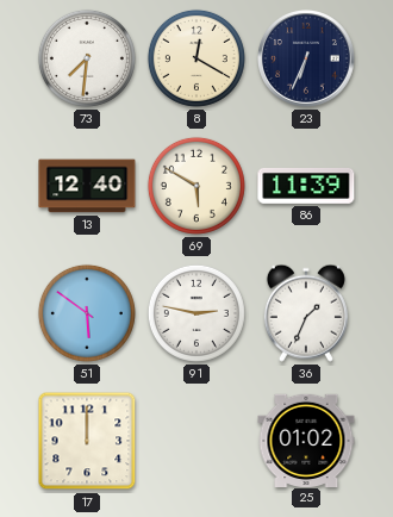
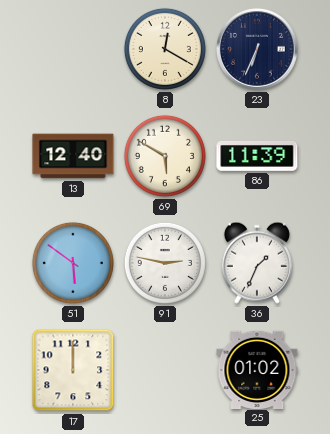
73: 7:31 -> none (87, 58)
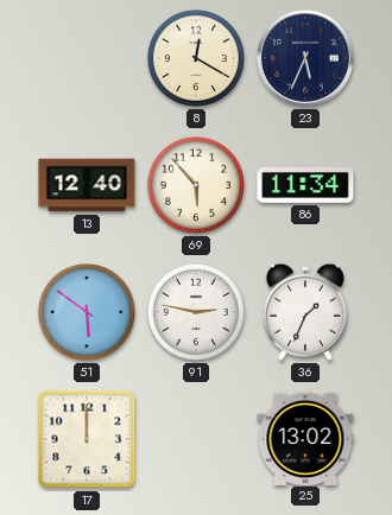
23: 6:34 -> 5:34 (306, 59)
69: 5:50 -> 5:53 (196, 185)
86: 11:39 -> 11:34 (305, 186)
25: 01:02 -> 13:02 (305, 438)
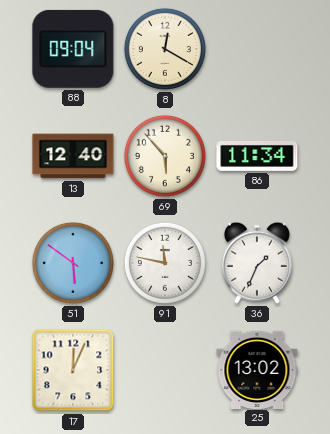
88: none -> 09:04 (73, 49)
23: 5:34 -> none (306, 59)
91: 2:47 -> 11:47 (165, 263)
17: 12:00 -> 12:04 (73, 370)
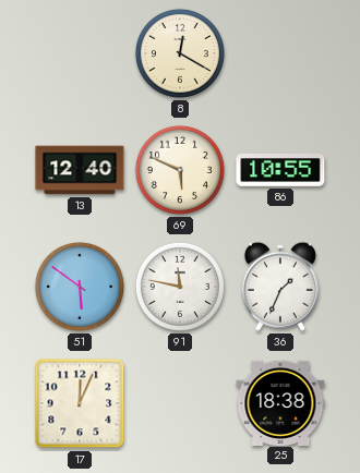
88: 09:04 -> none (73, 49)
69: 5:53 -> 5:49 (180, 170)
86: 11:34 -> 10:55 (280, 171)
25: 13:02 -> 18:38 (280, 402)
